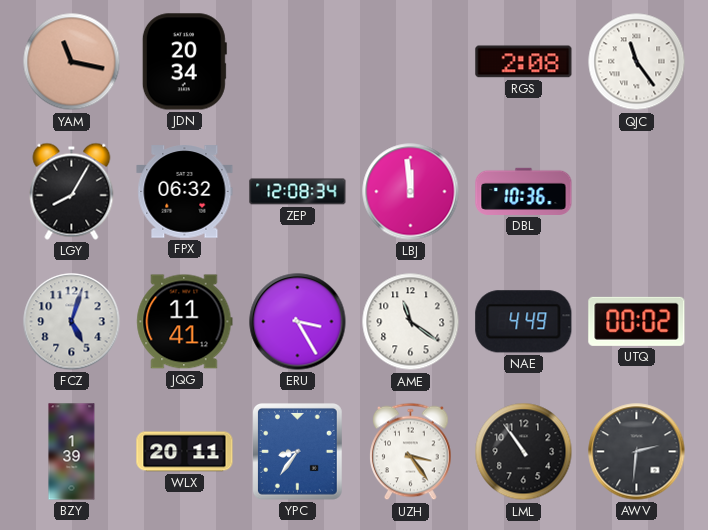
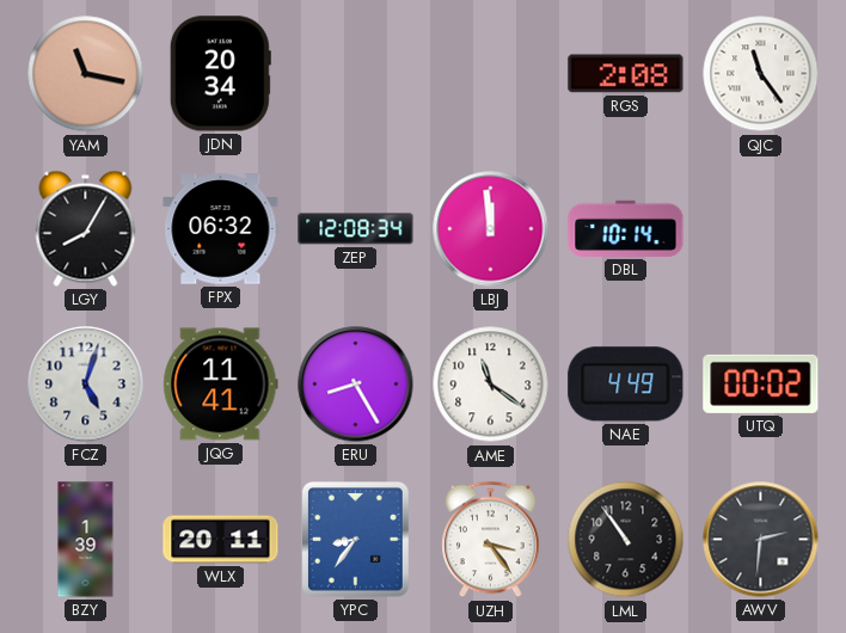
DBL: 10:36 -> 10:14 (626, 228)
ERU: 3:25 -> 8:25 (356, 385)
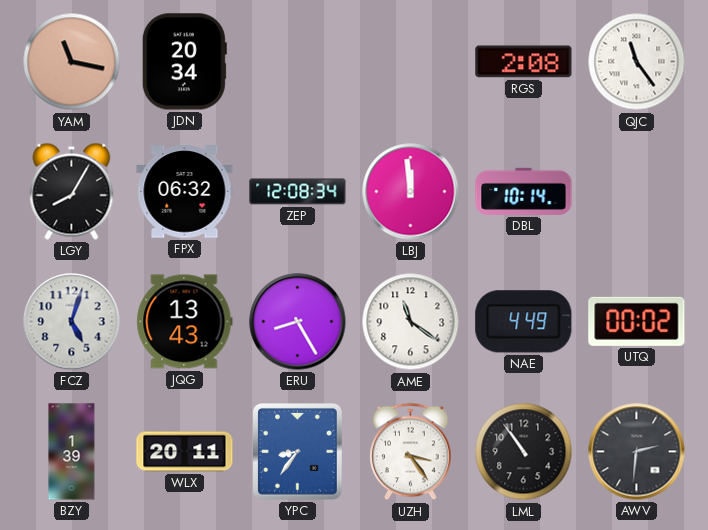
JQG: 11:41 -> 13:43 (185, 322)
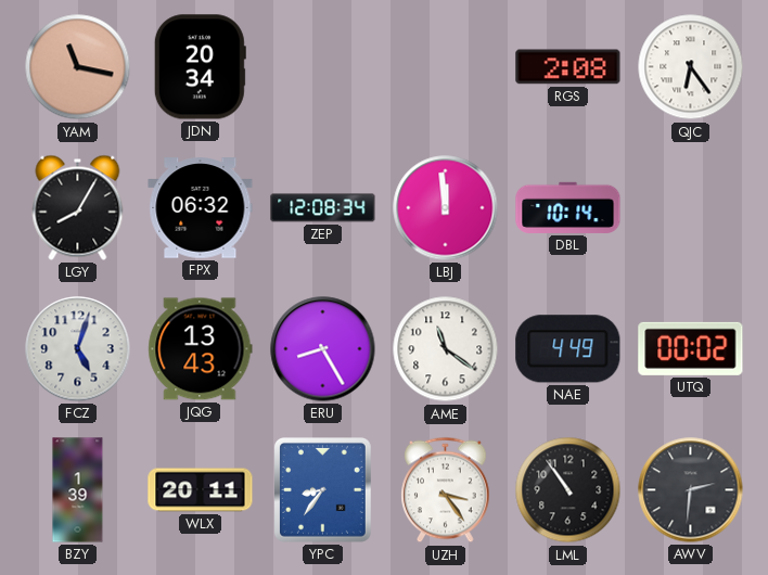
QJC: 11:24 -> 6:24 (691, 67)
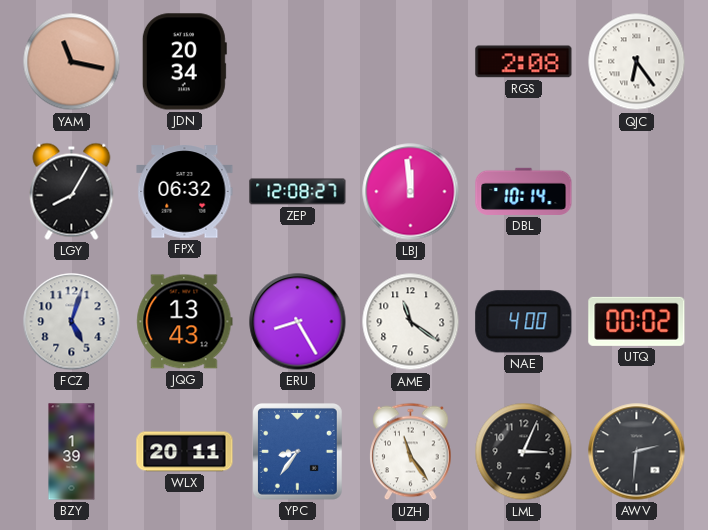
ZEP: 12:08:34 -> 12:08:27 (298, 192)
NAE: 4:49 -> 4:00 (524, 322)
UZH: 3:24 -> 11:24 (411, 452)
LML: 10:54 -> 3:04 (524, 452)
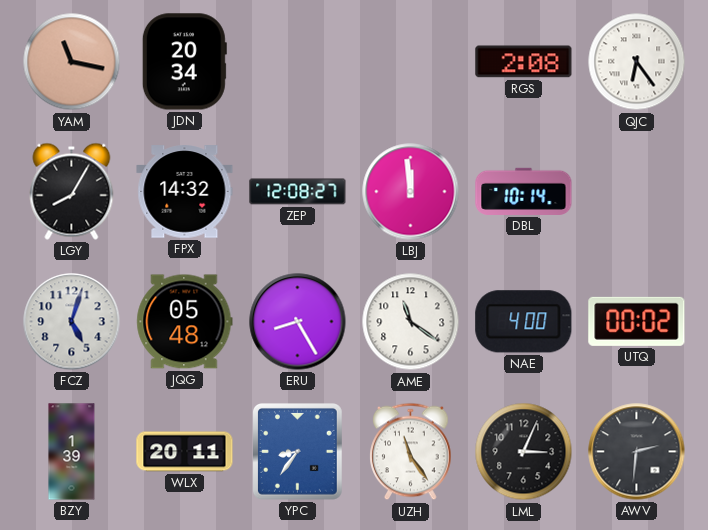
FPX: 06:32 -> 14:32 (185, 192)
JQG: 13:43 -> 05:48 (185, 322)
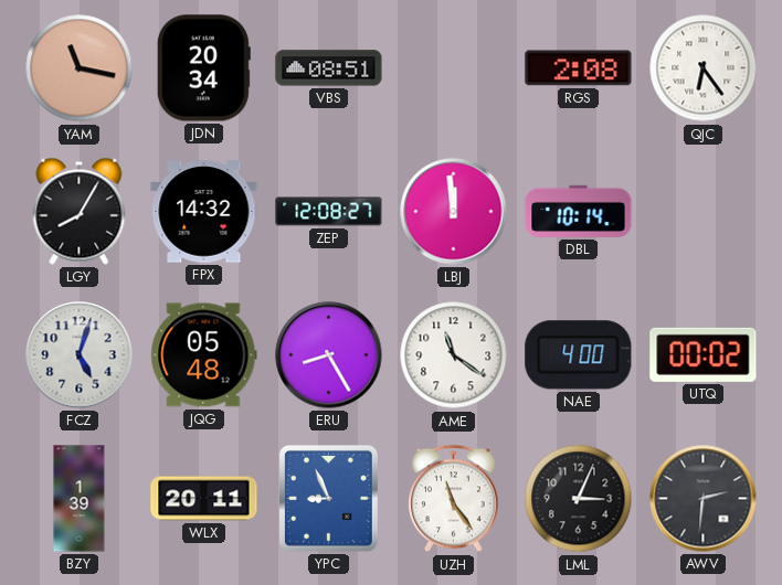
VBS: none -> 08:51 (329, 68)
YPC: 8:36 -> 8:56 (329, 499)
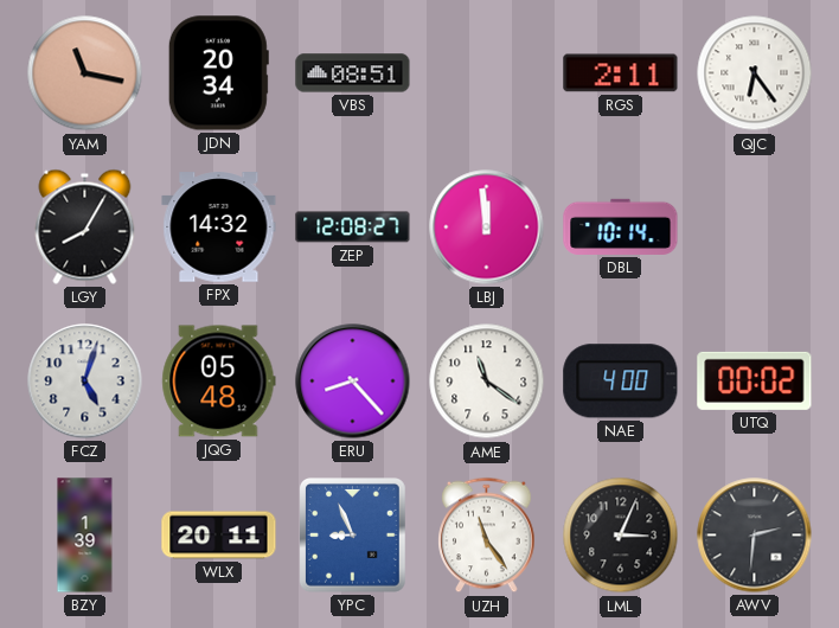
RGS: 2:08 -> 2:11 (621, 73)
ERU: 8:25 -> 8:23 (353, 382)
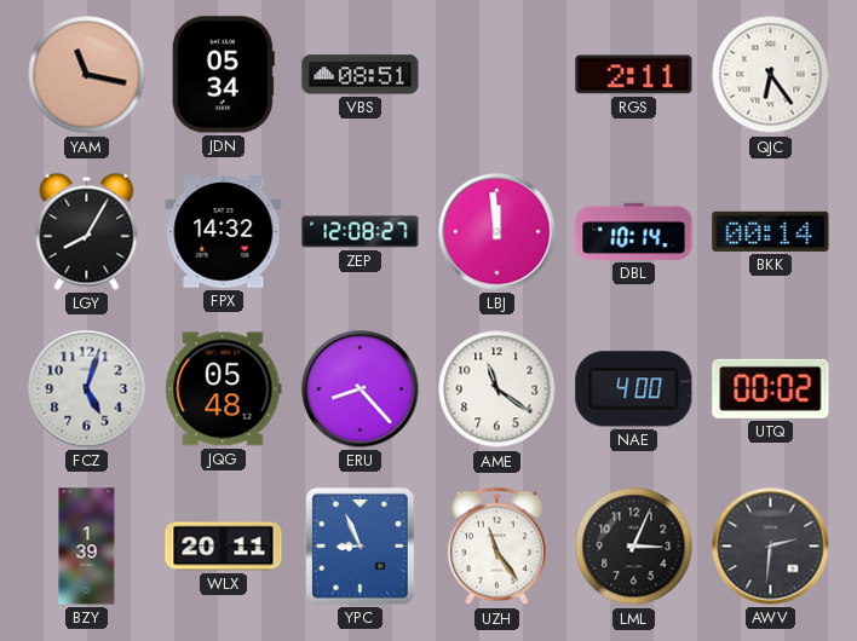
JDN: 20:34 -> 05:34 (223, 75)
BKK: none -> 00:14 (771, 231)
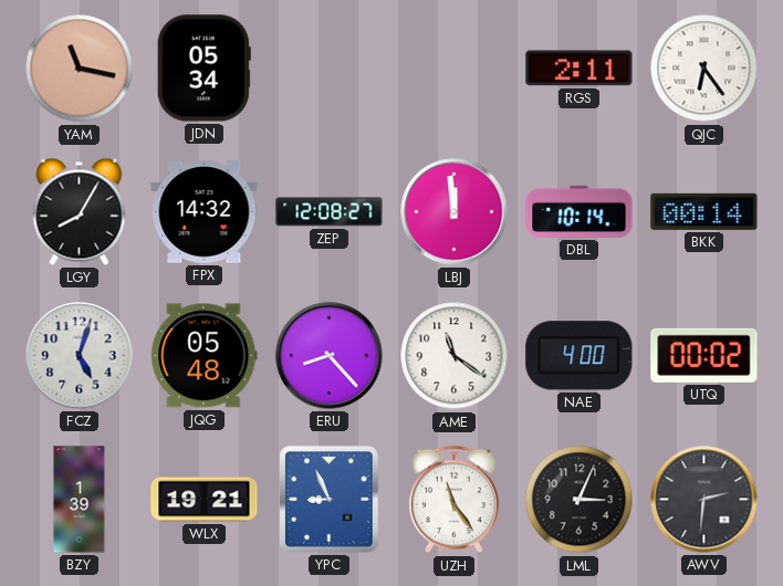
VBS: 08:51 -> none (361, 75)
WLX: 20:11 -> 19:21 (205, 500)
